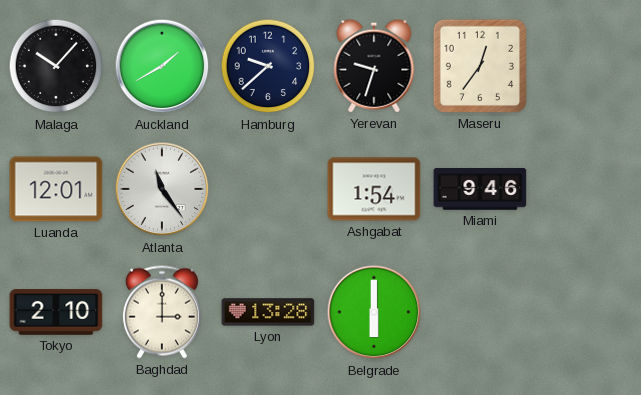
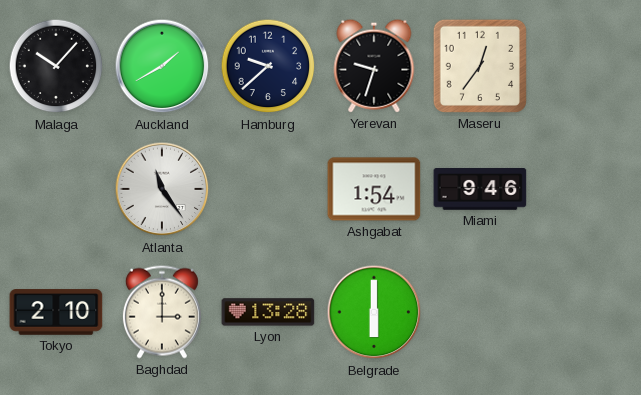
Luanda: 12:01 -> none (56, 189)
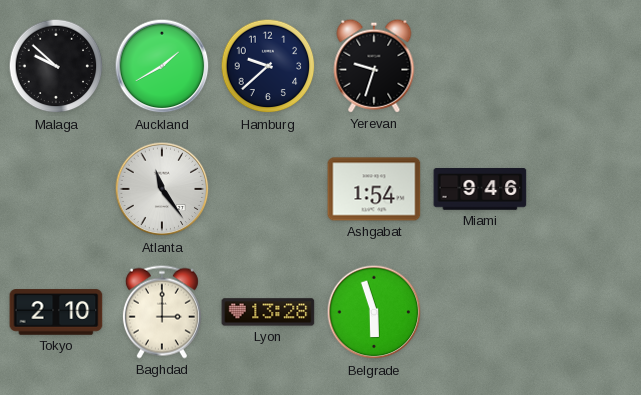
Malaga: 10:07 -> 9:52 (56, 66)
Maseru: 12:36 -> none (480, 66)
Belgrade: 6:00 -> 5:57 (374, 312)
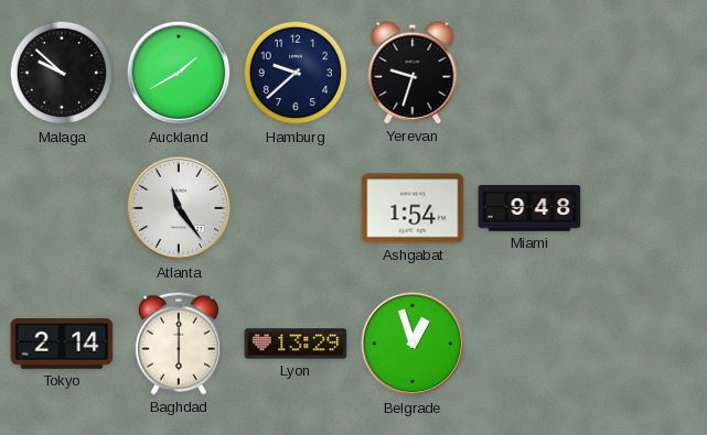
Miami: 9:46 -> 9:48 (529, 209)
Tokyo: 2:10 -> 2:14 (62, 344)
Baghdad: 3:00 -> 6:00 (179, 344)
Lyon: 13:28 -> 13:29 (296, 344)
Belgrade: 5:57 -> 12:57 (413, 344)
